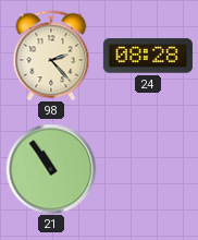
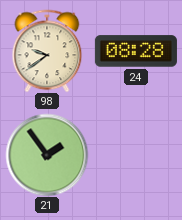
98: 2:23 -> 9:39 (47, 51)
21: 10:54 -> 1:54 (47, 155)
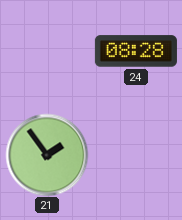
98: 9:39 -> none (47, 51)
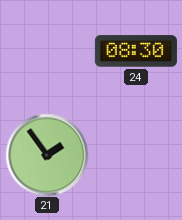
24: 08:28 -> 08:30 (136, 51)
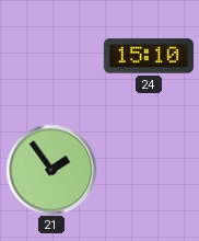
24: 08:30 -> 15:10 (149, 56)
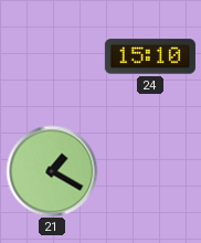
21: 1:54 -> 1:20 (52, 171)
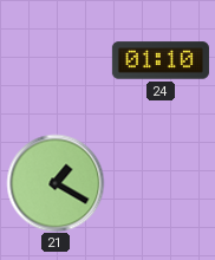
24: 15:10 -> 01:10 (161, 60)
